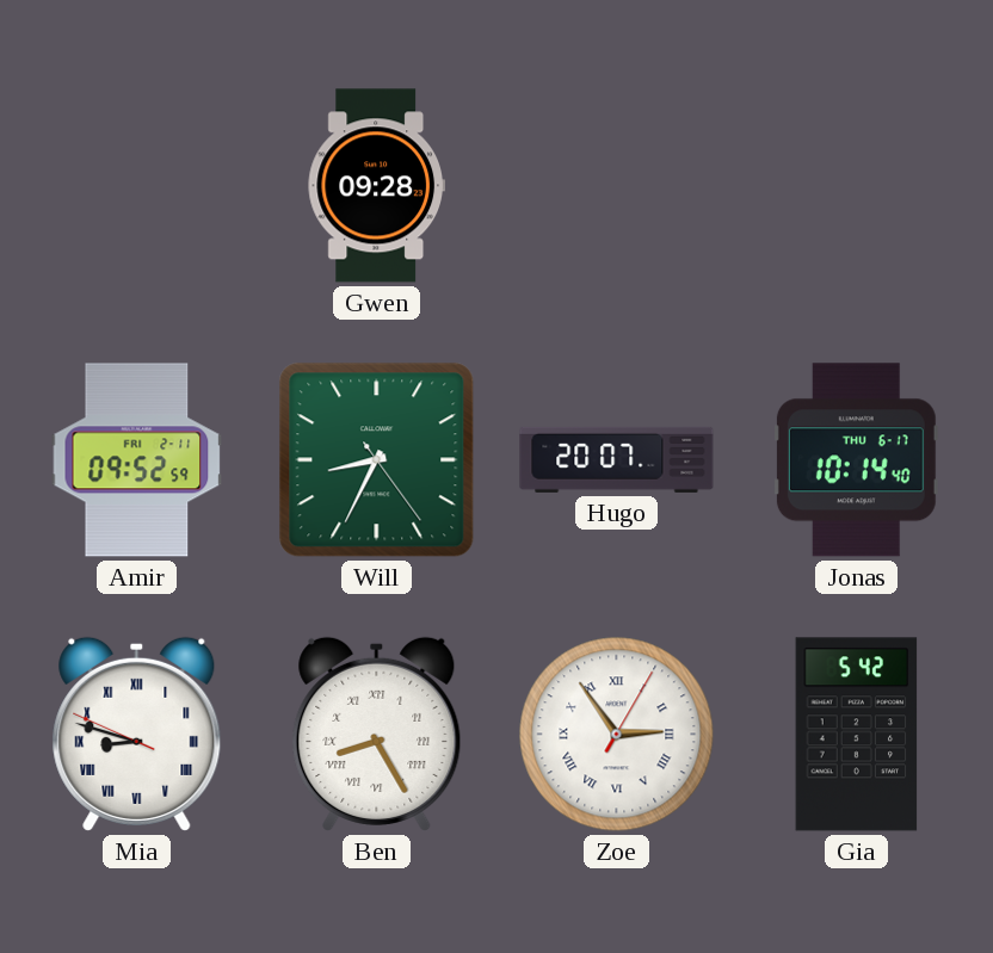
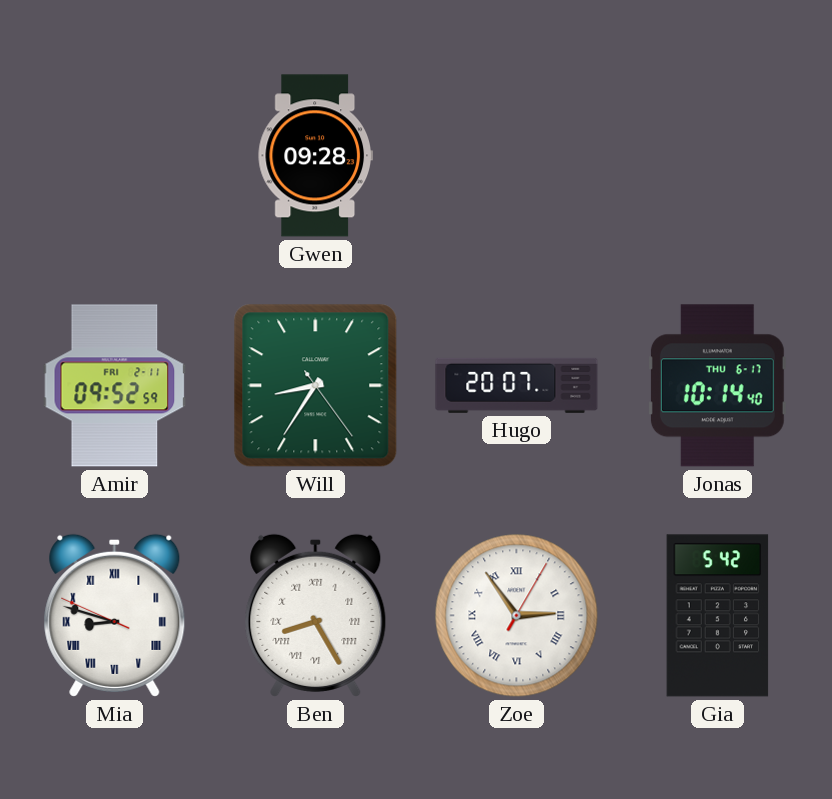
Will: 8:34 -> 8:35 (316, 386)
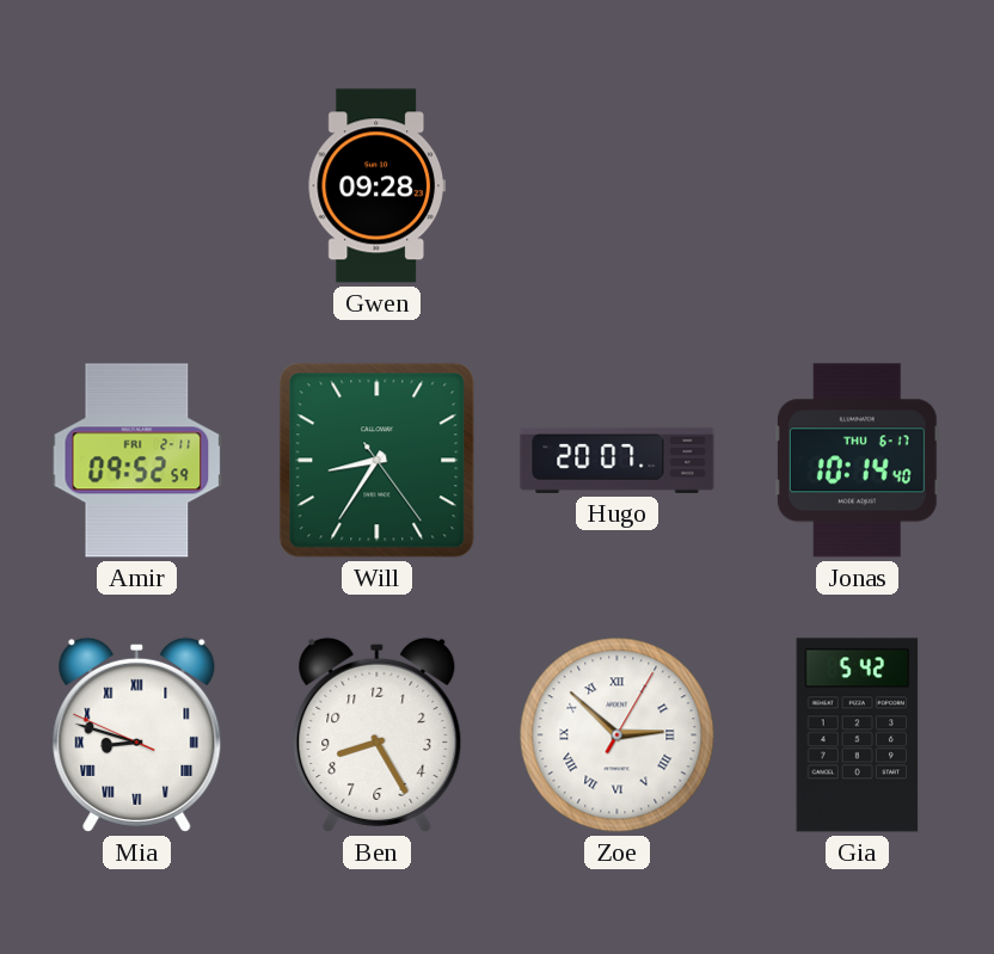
Ben numerals: Roman -> Arabic (378, 734)
Zoe: 2:54 -> 2:52 (618, 735)
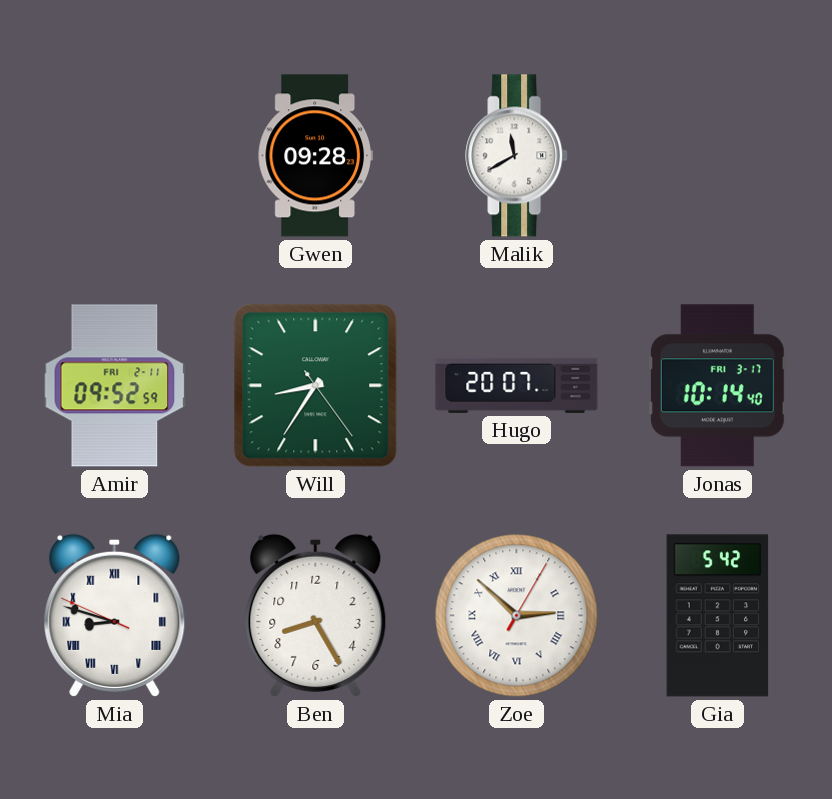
Malik: none -> 11:40 (517, 156)
Jonas date: THU 6-17 -> FRI 3-17 (717, 386)
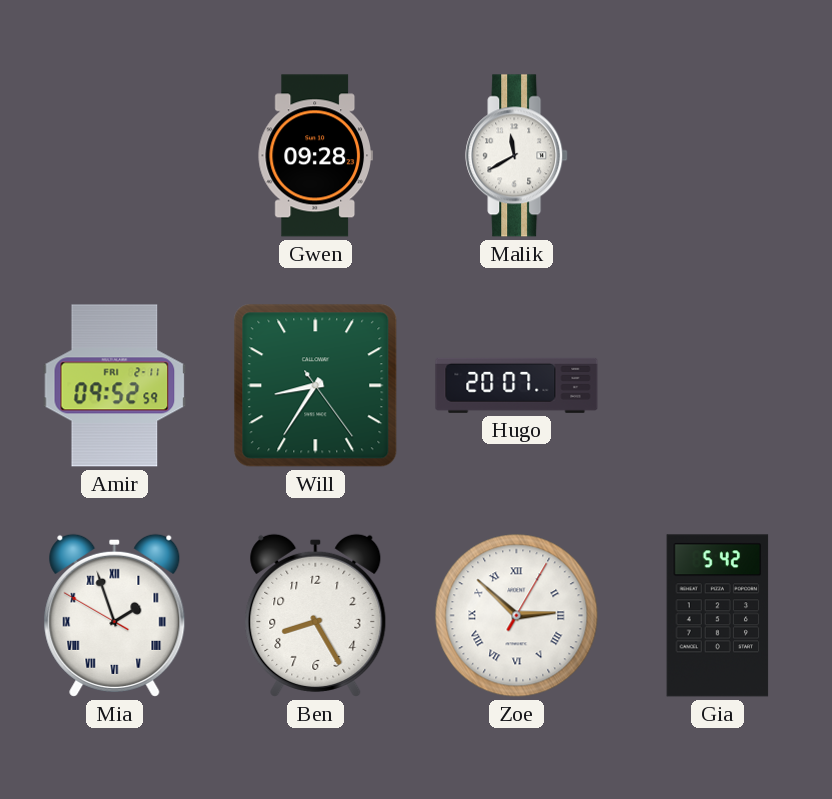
Jonas: 10:14 -> none (717, 386)
Mia: 8:47 -> 1:56 (115, 615)
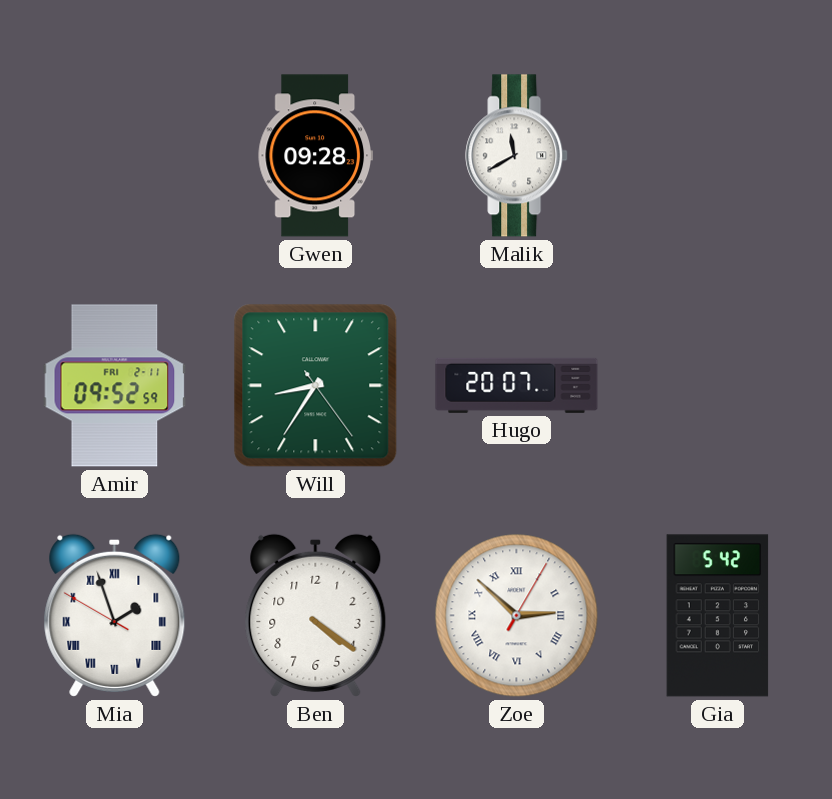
Ben: 8:25 -> 4:21 (316, 615)
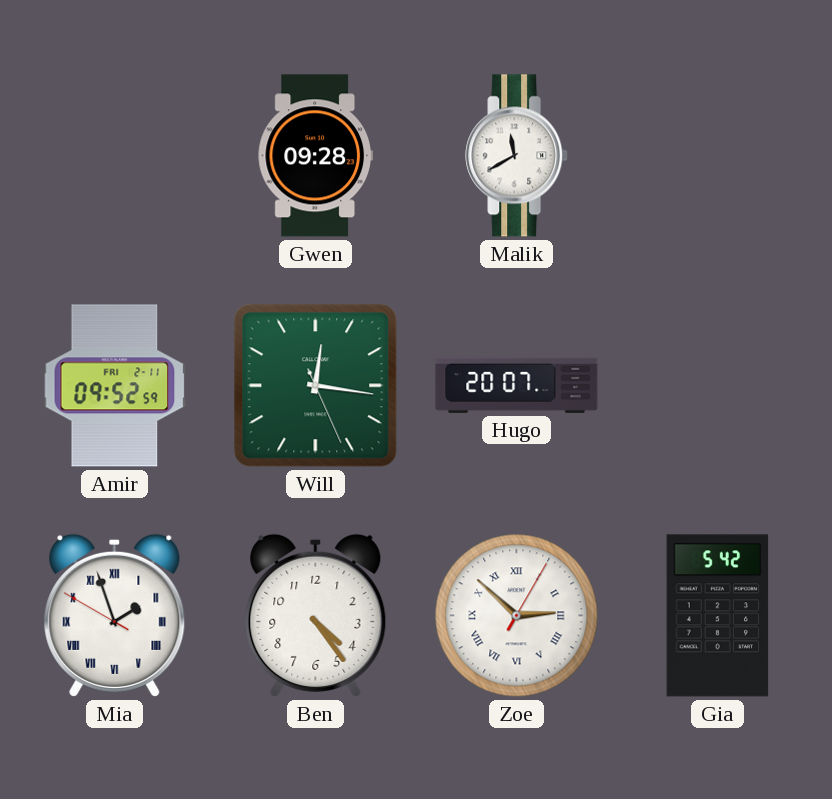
Will: 8:35 -> 12:16 (316, 386)
Ben: 4:21 -> 4:24 (316, 615)
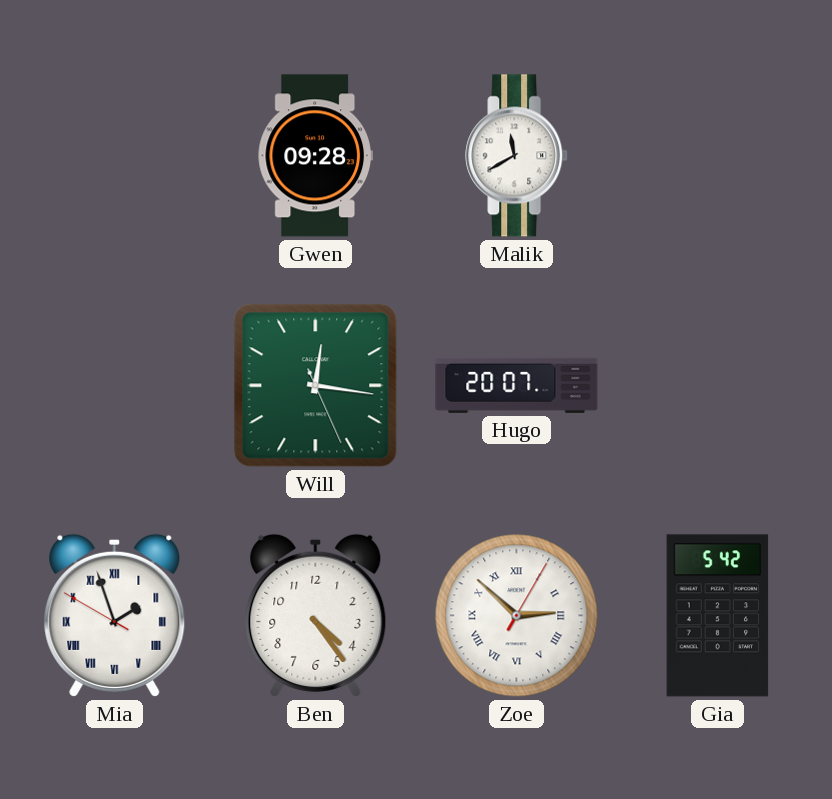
Amir: 09:52 -> none (115, 386)
